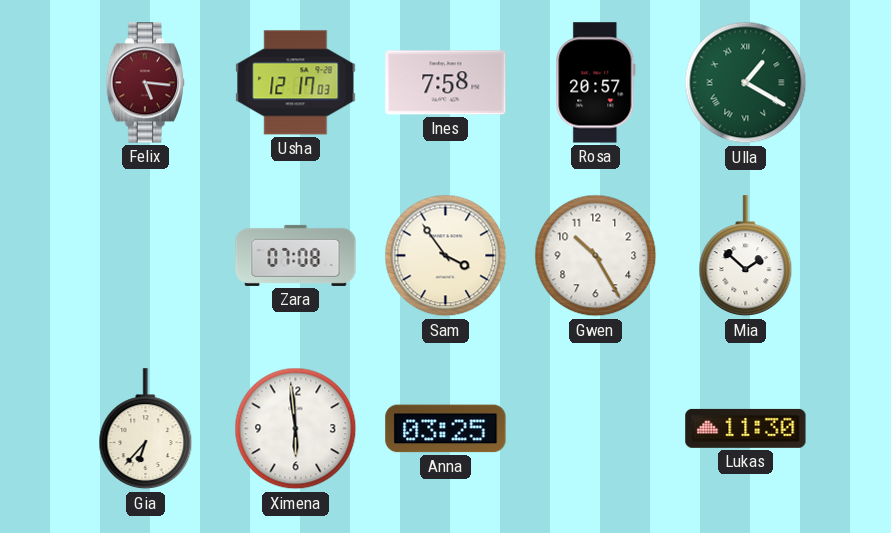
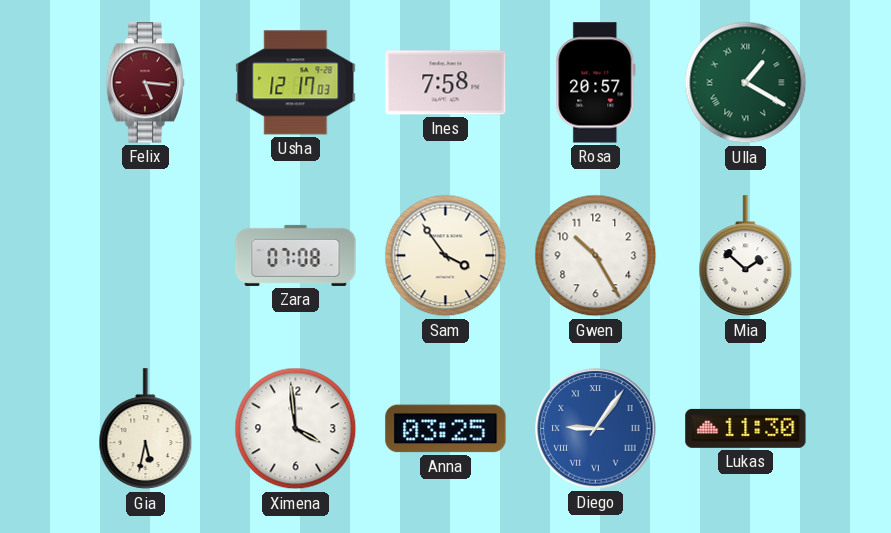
Gia: 6:37 -> 5:32 (146, 429)
Ximena: 5:59 -> 3:59 (296, 429)
Diego: none -> 9:06 (596, 429)
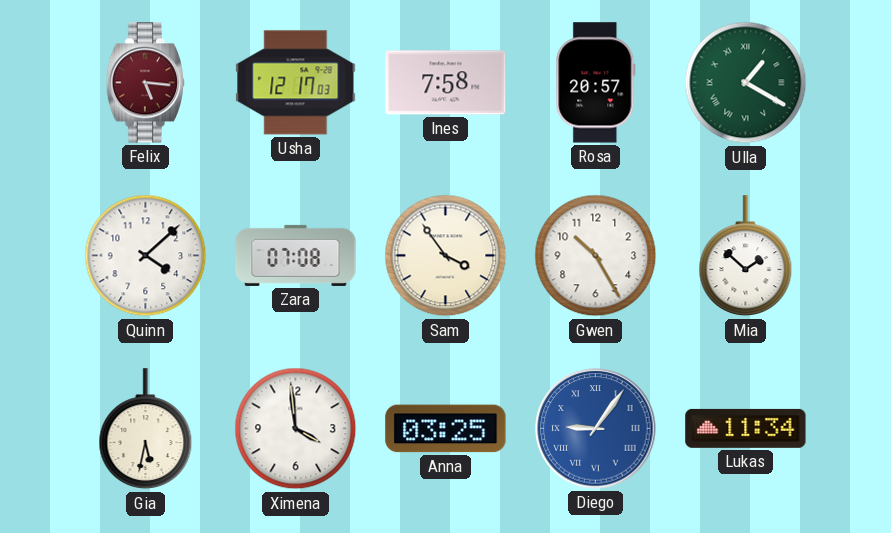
Quinn: none -> 4:08 (146, 256)
Lukas: 11:30 -> 11:34 (746, 428)
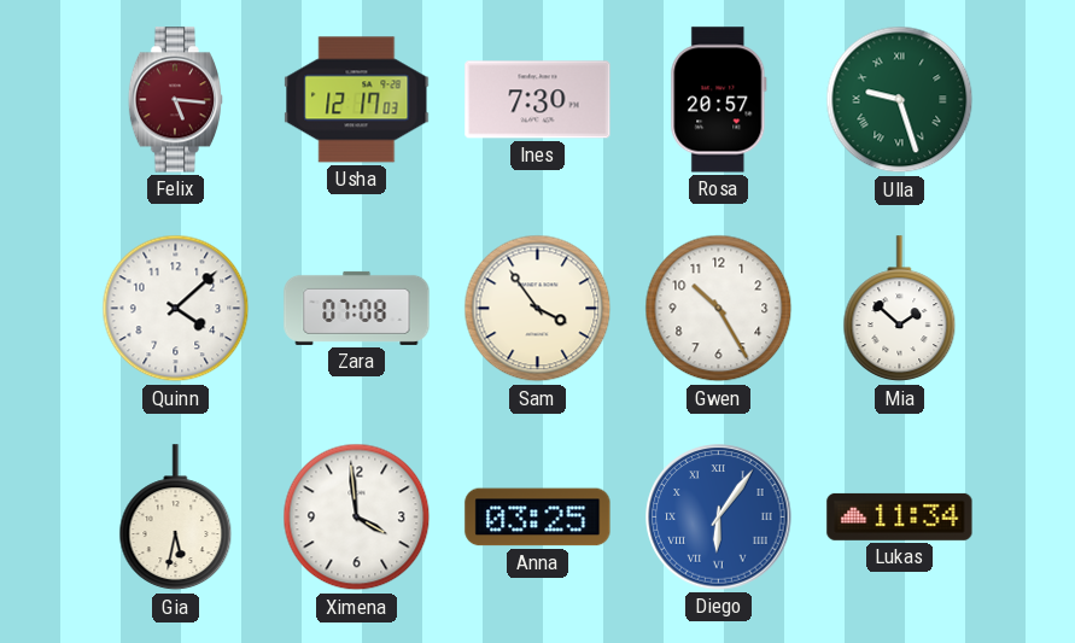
Ines: 7:58 -> 7:30 (538, 100)
Ulla: 1:20 -> 9:27 (900, 100)
Diego: 9:06 -> 6:06 (719, 518)
